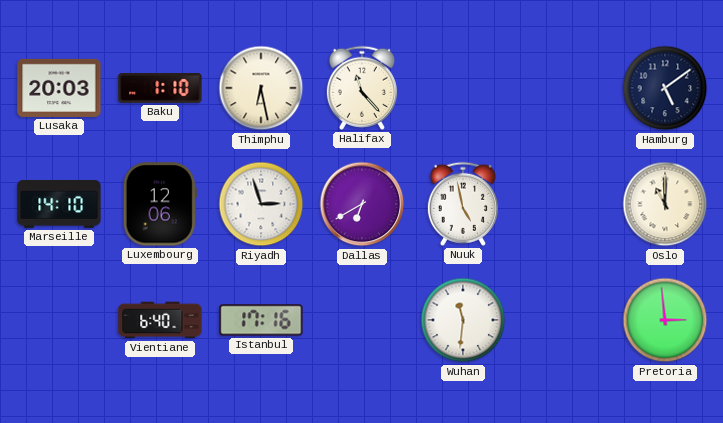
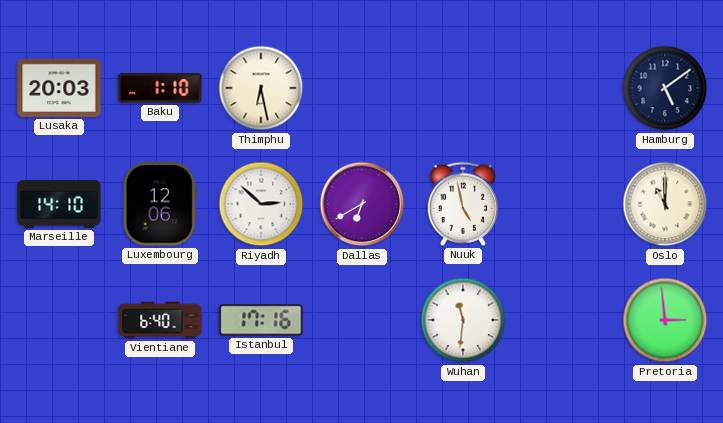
Halifax: 11:23 -> none (362, 88)
Riyadh: 2:57 -> 2:52 (261, 204)
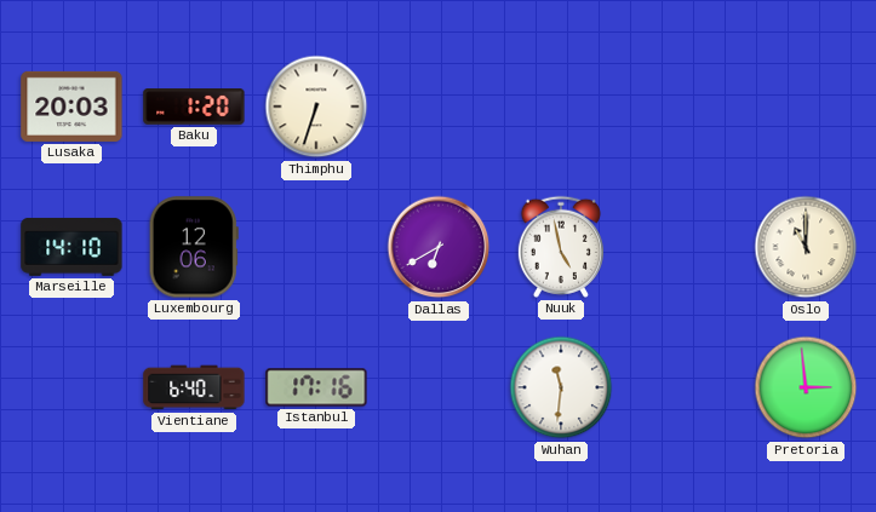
Baku: 1:10 -> 1:20 (194, 107)
Thimphu: 6:28 -> 6:33 (316, 107)
Hamburg: 5:09 -> none (665, 88)
Riyadh: 2:52 -> none (261, 204)
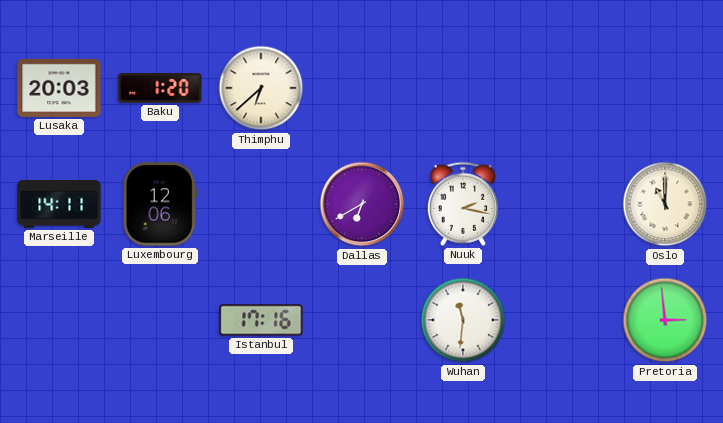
Thimphu: 6:33 -> 6:38 (261, 88)
Marseille: 14:10 -> 14:11 (59, 204)
Nuuk: 4:58 -> 2:17 (463, 204)
Vientiane: 6:40 -> none (194, 387)
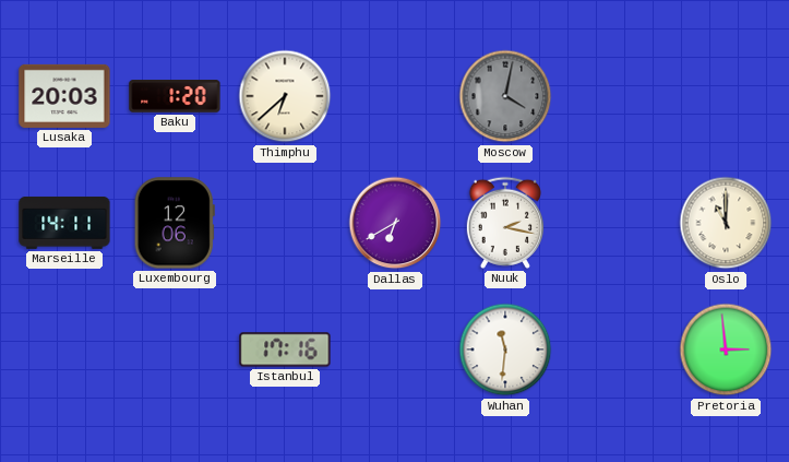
Moscow: none -> 4:02 (505, 96)
